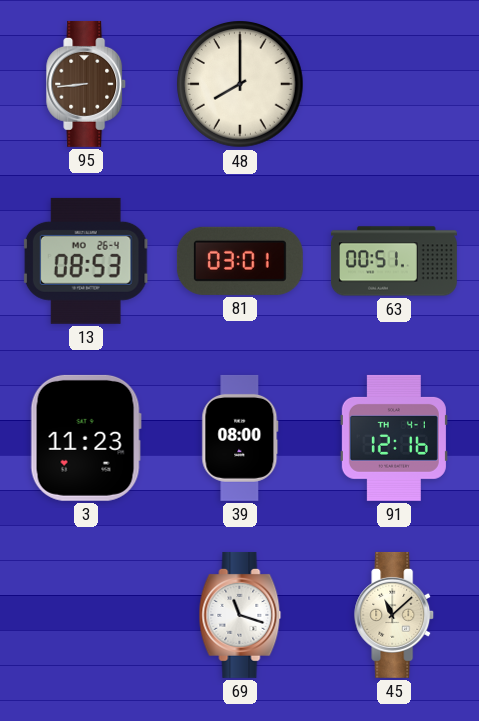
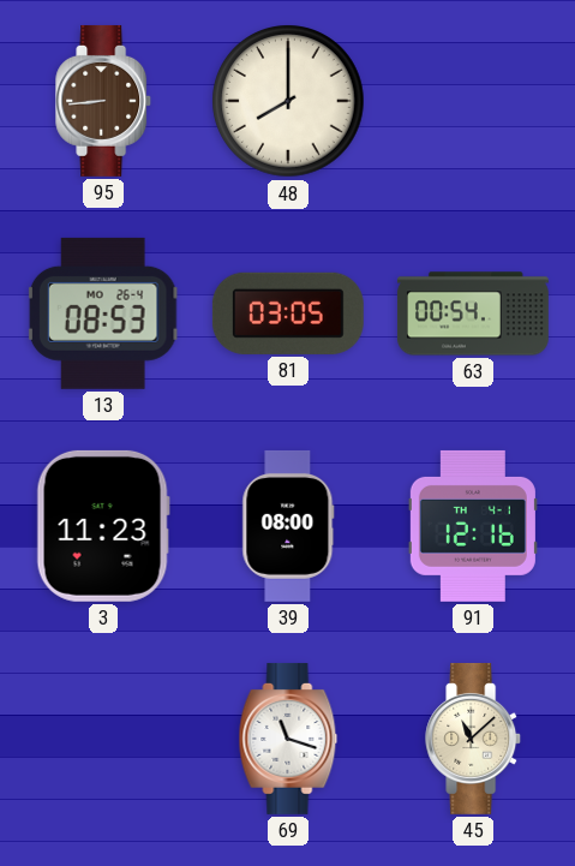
81: 03:01 -> 03:05 (288, 313)
63: 00:51 -> 00:54 (473, 313)
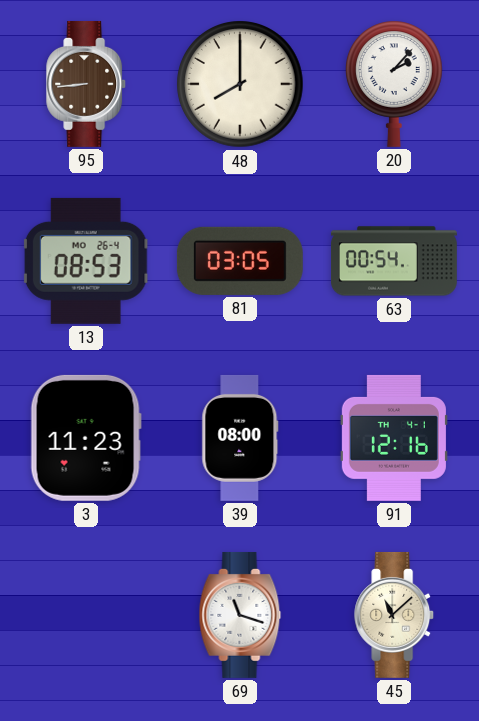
20: none -> 2:07 (395, 84)
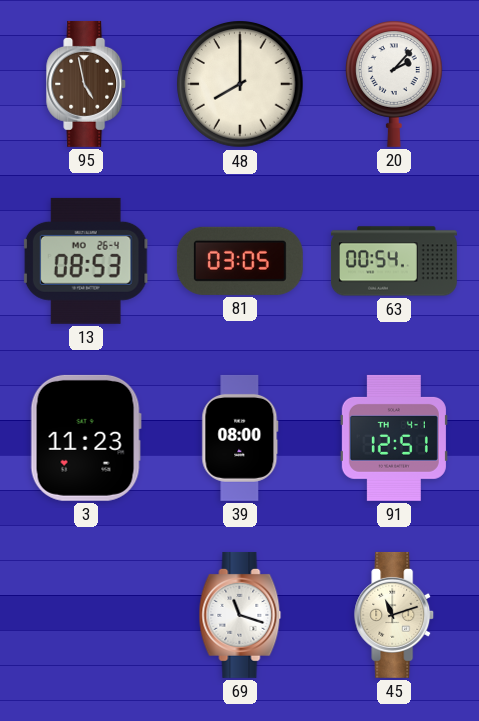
95: 8:44 -> 4:58 (87, 84)
91: 12:16 -> 12:51 (394, 438)
45: 11:08 -> 11:12 (395, 615)
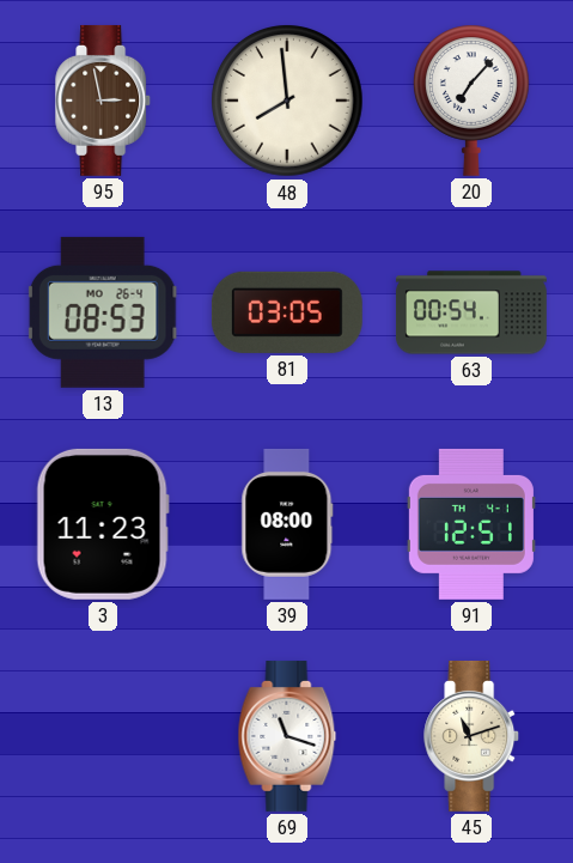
95: 4:58 -> 2:58 (104, 101)
48: 8:00 -> 7:59 (287, 101)
20: 2:07 -> 7:07 (473, 101)
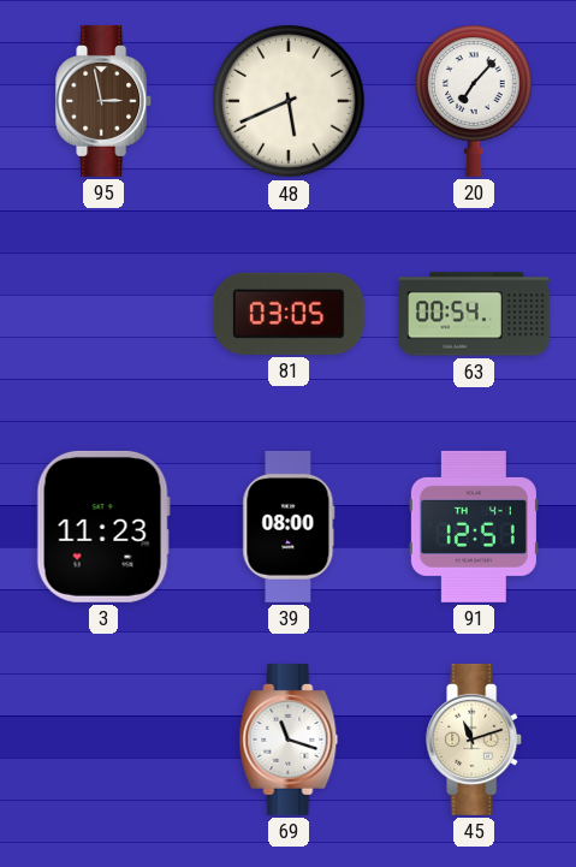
48: 7:59 -> 5:41 (289, 101)
13: 08:53 -> none (103, 312)
